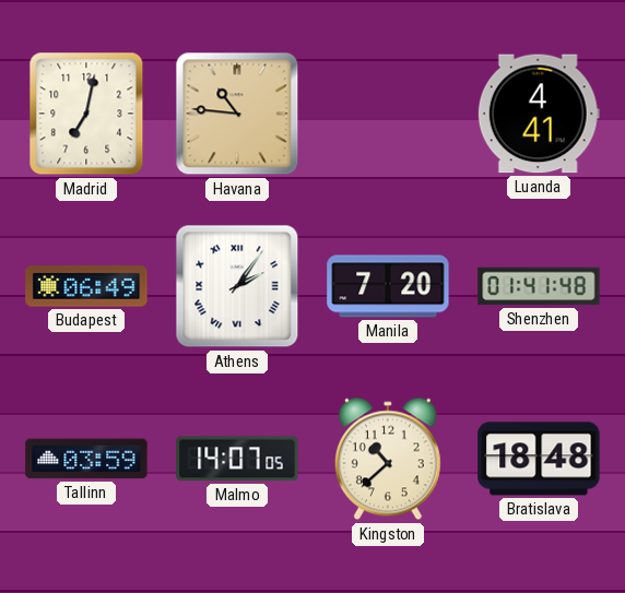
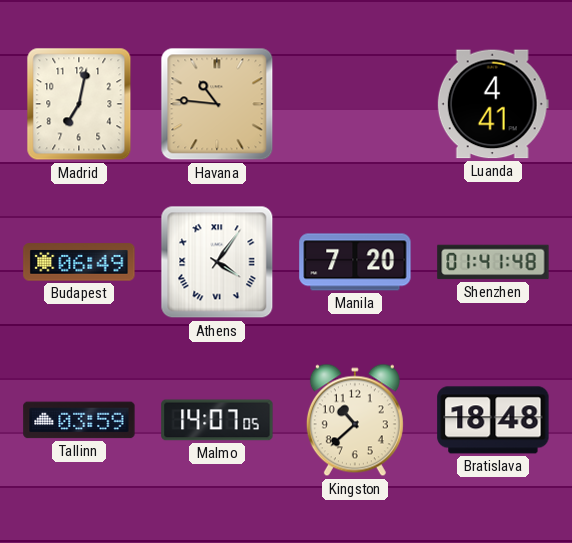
Athens: 2:06 -> 4:06 (217, 262)
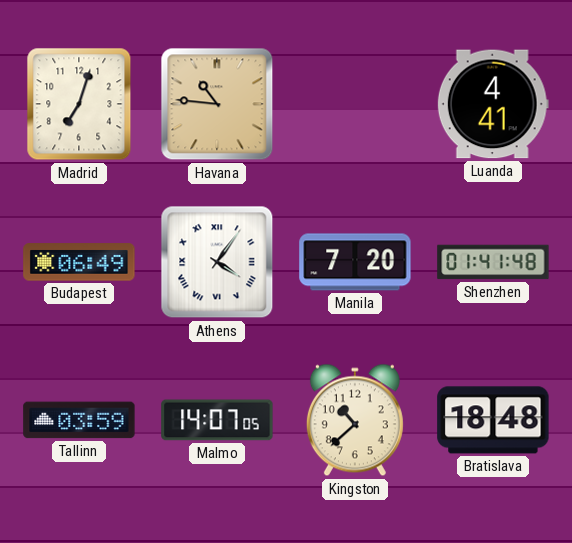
Madrid: 7:02 -> 7:03 (79, 104)
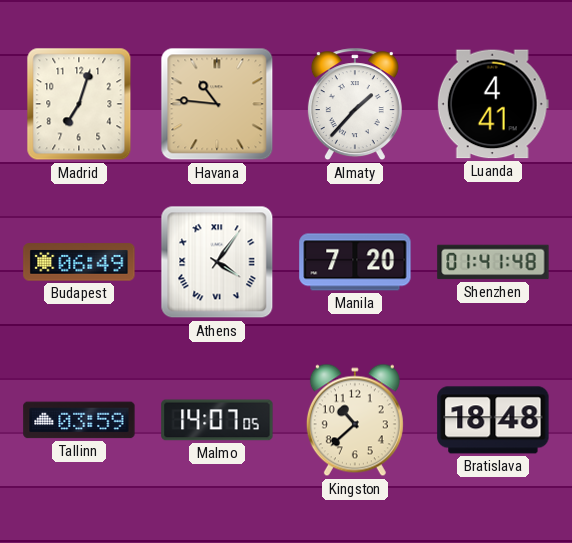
Almaty: none -> 1:37 (355, 105)
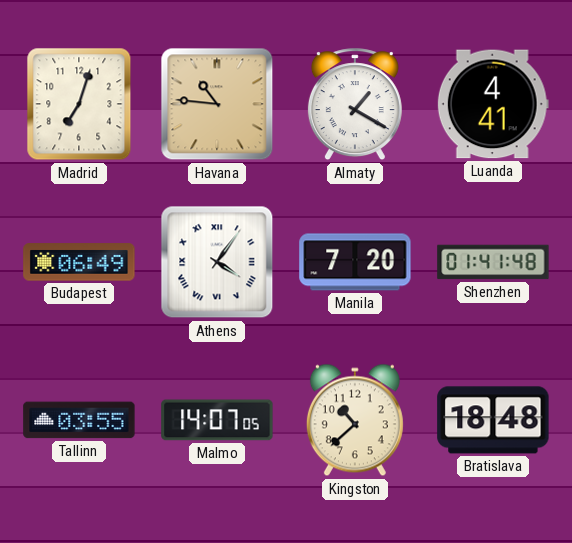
Almaty: 1:37 -> 1:20 (355, 105)
Tallinn: 03:59 -> 03:55 (79, 420)
